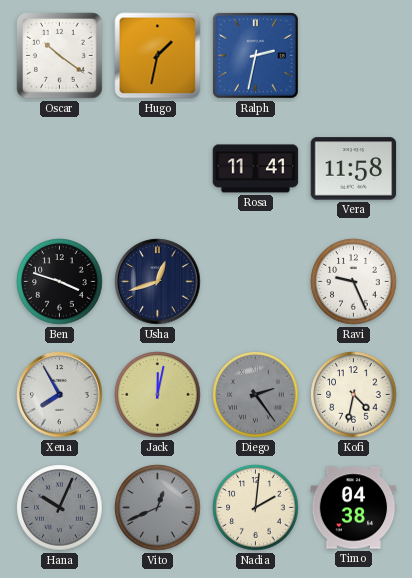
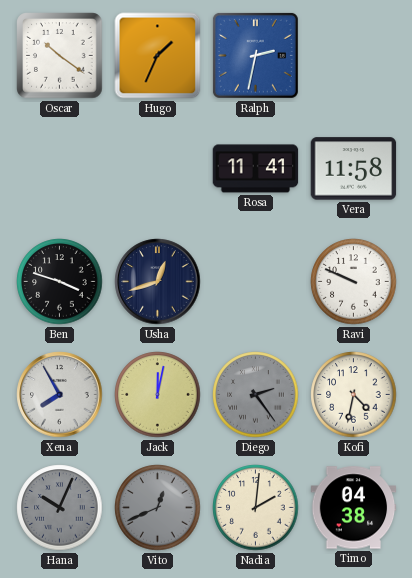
Hugo: 1:32 -> 1:34 (158, 56)
Ravi: 9:26 -> 9:49 (354, 282)
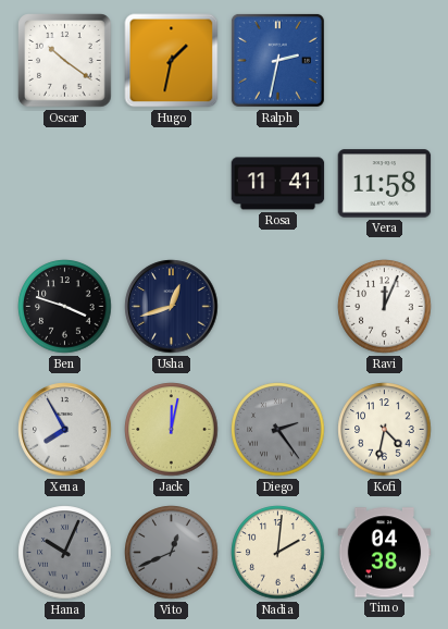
Hugo: 1:34 -> 1:32 (172, 61)
Ravi: 9:49 -> 12:04 (385, 307)
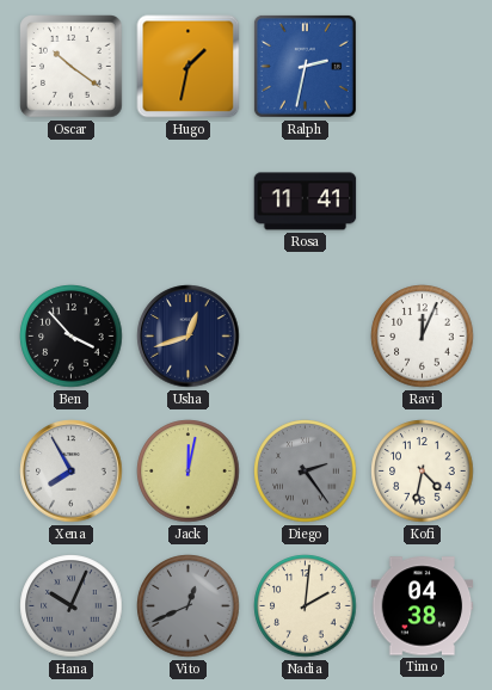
Vera: 11:58 -> none (385, 184)
Ben: 3:48 -> 3:53 (72, 337)
